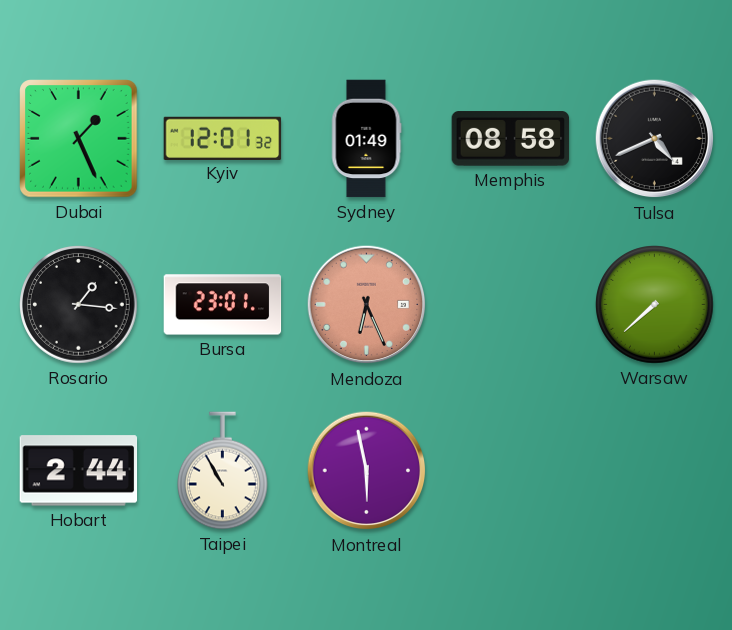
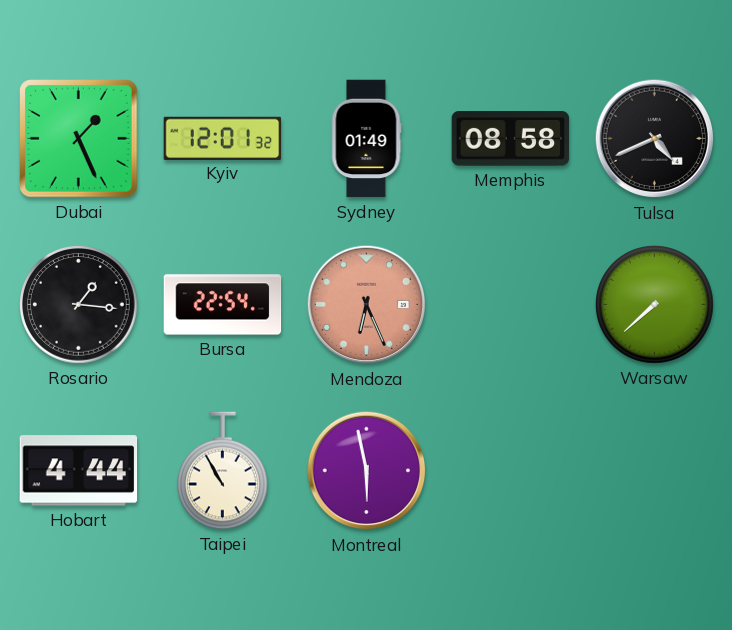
Bursa: 23:01 -> 22:54 (223, 305)
Hobart: 2:44 -> 4:44 (79, 471)
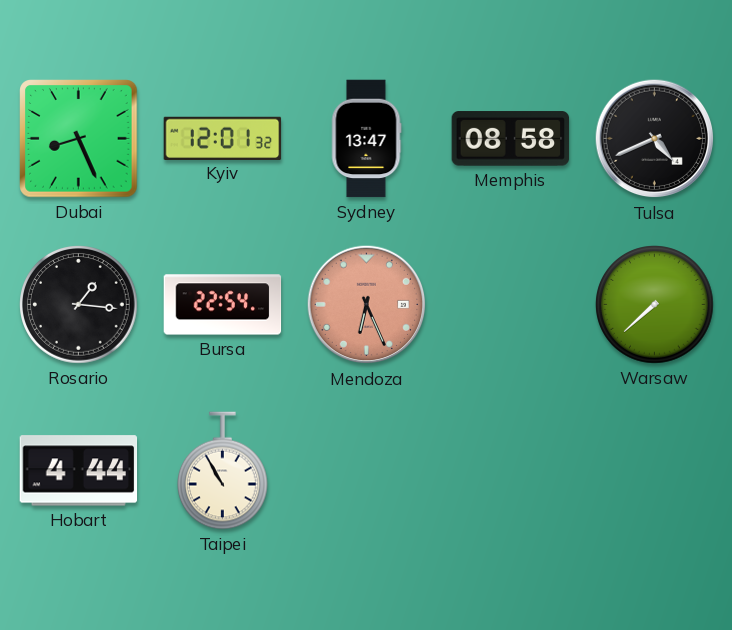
Dubai: 1:26 -> 8:26 (79, 139)
Sydney: 01:49 -> 13:47 (366, 139)
Montreal: 5:58 -> none (367, 471)
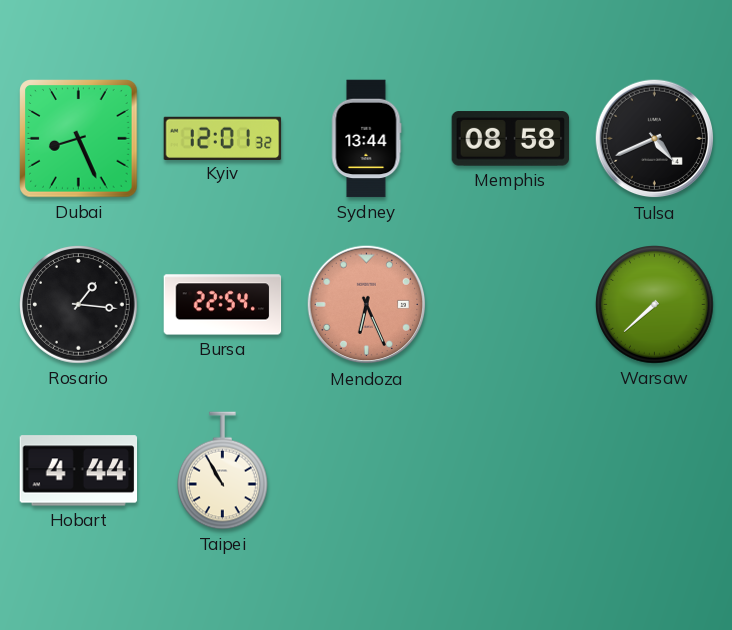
Sydney: 13:47 -> 13:44 (366, 139)
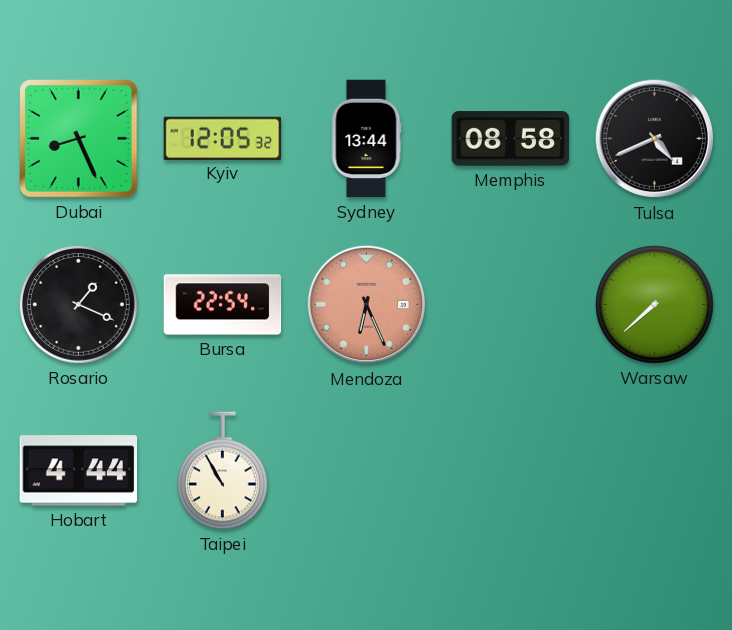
Kyiv: 12:01 -> 12:05 (223, 138)
Rosario: 1:16 -> 1:19 (79, 305)
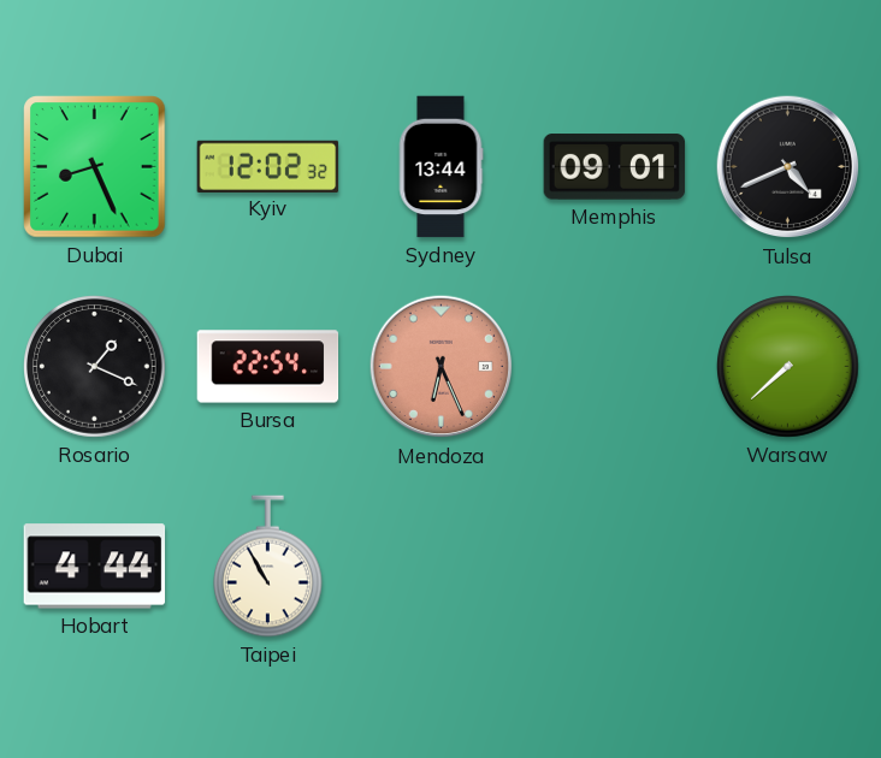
Kyiv: 12:05 -> 12:02 (268, 166)
Memphis: 08:58 -> 09:01 (615, 167)
